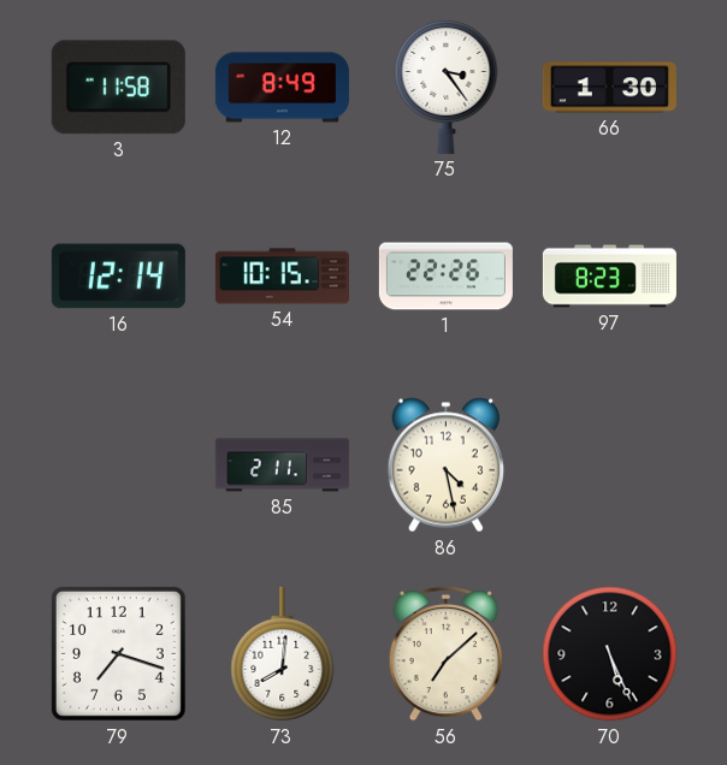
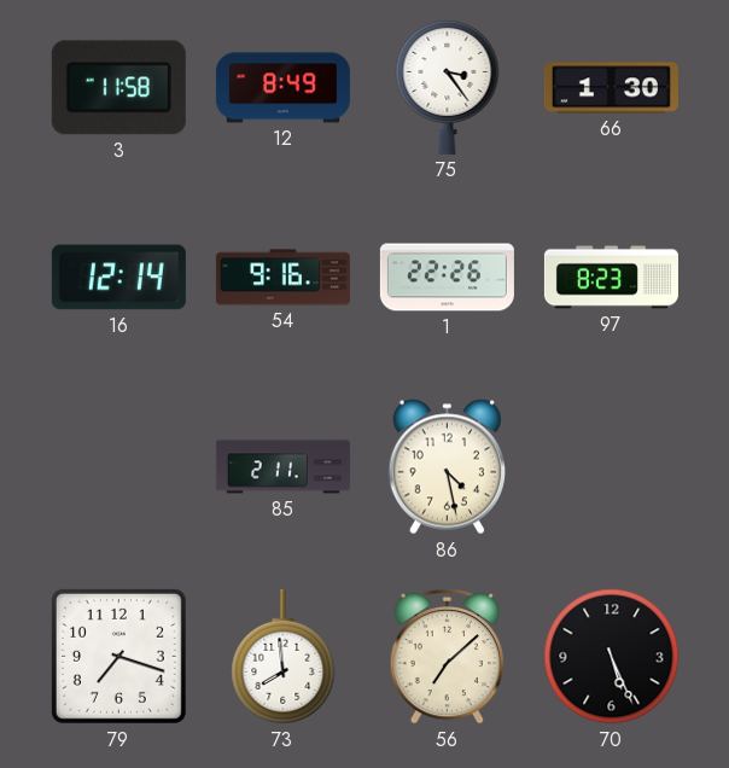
54: 10:15 -> 9:16 (282, 278)
73: 8:01 -> 7:59 (284, 657)
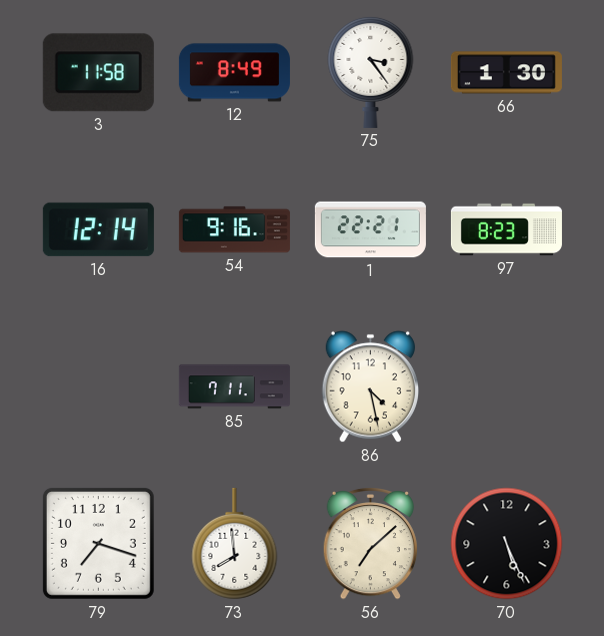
1: 22:26 -> 22:21 (370, 230)
85: 2:11 -> 7:11 (234, 387)
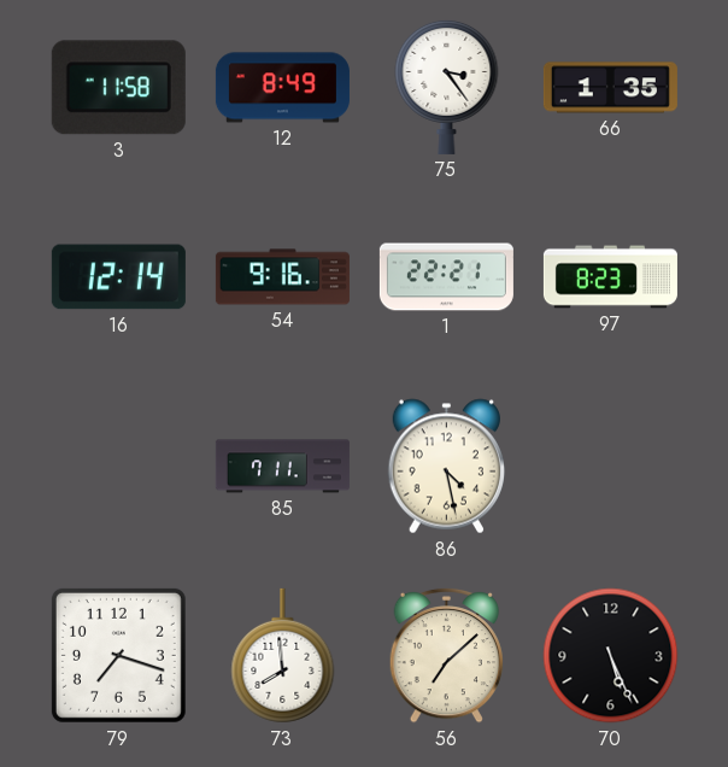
66: 1:30 -> 1:35 (610, 88)
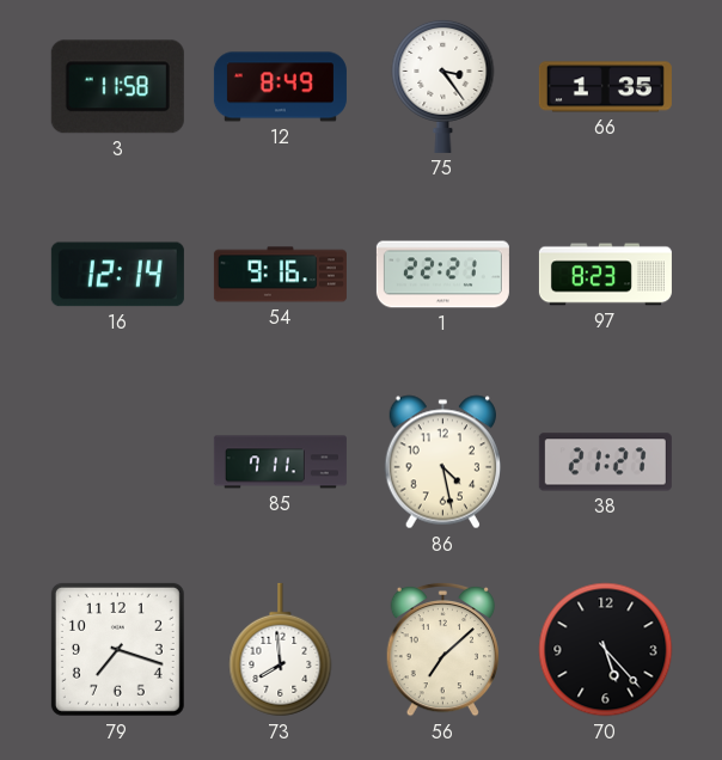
38: none -> 21:27 (605, 462)
70: 5:26 -> 5:23 (606, 650)
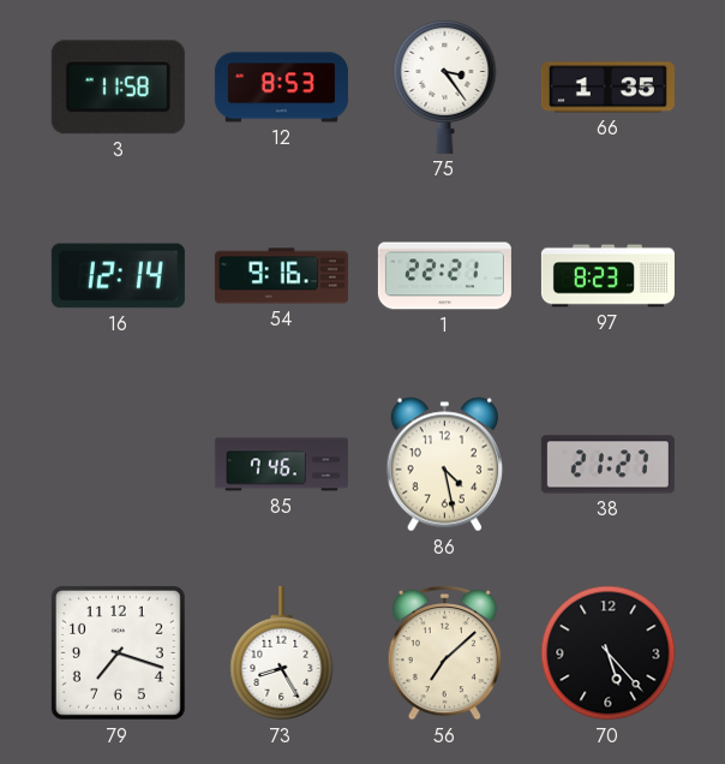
12: 8:49 -> 8:53 (281, 88)
85: 7:11 -> 7:46 (281, 465)
73: 7:59 -> 8:25 (282, 653)
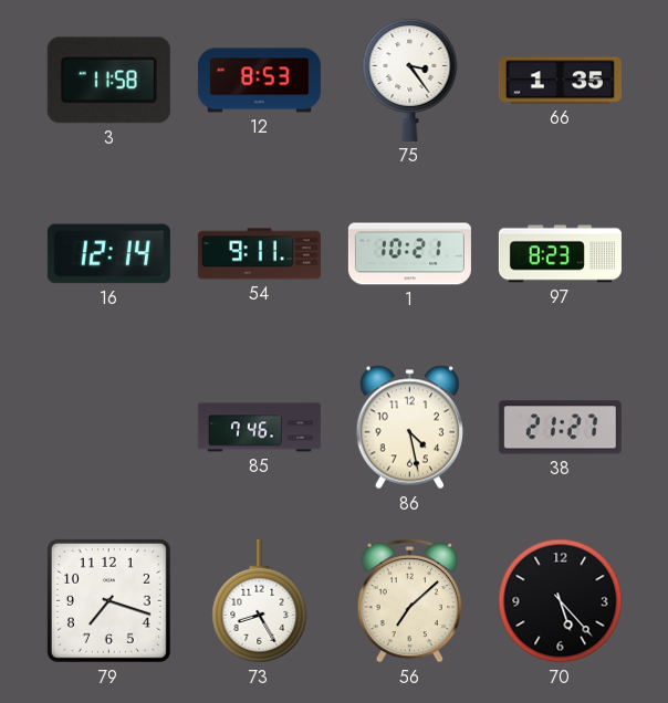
54: 9:16 -> 9:11 (259, 254)
1: 22:21 -> 10:21 (409, 254)
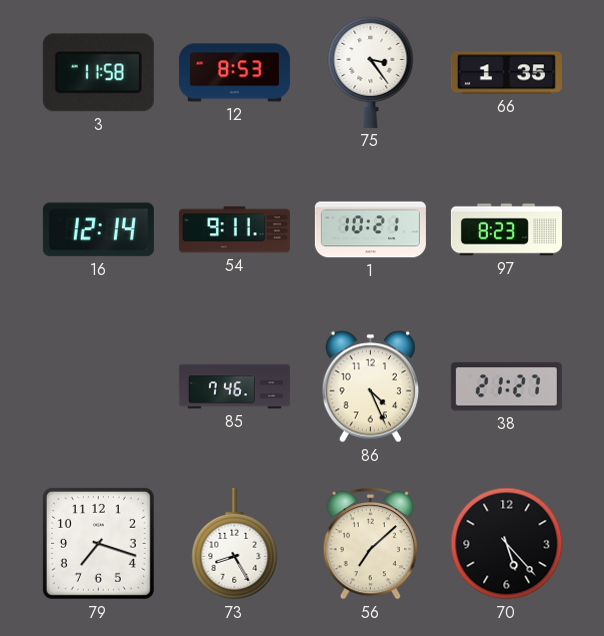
86: 4:28 -> 4:26 (370, 387)
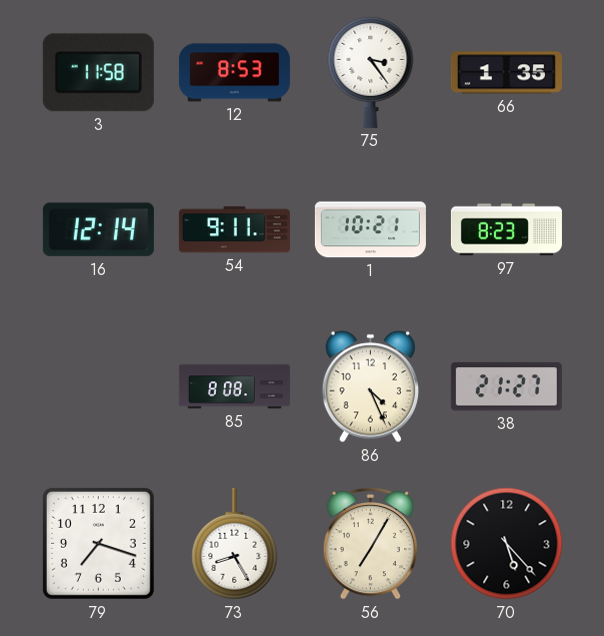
85: 7:46 -> 8:08 (234, 387)
56: 7:08 -> 7:05 (370, 543)
